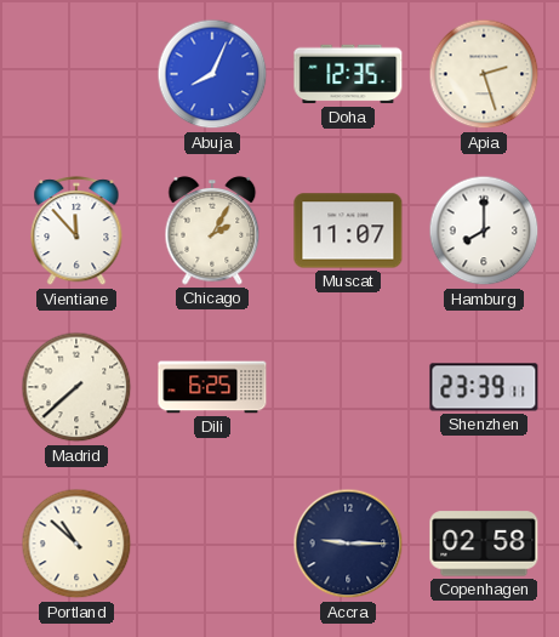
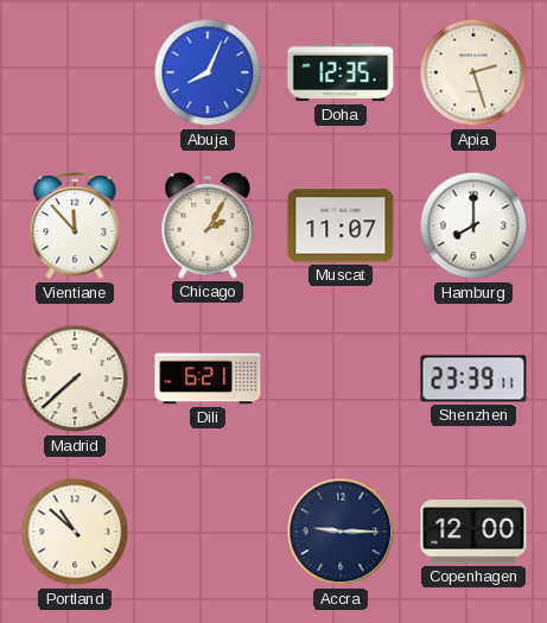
Dili: 6:25 -> 6:21 (208, 379)
Copenhagen: 02:58 -> 12:00 (473, 532)
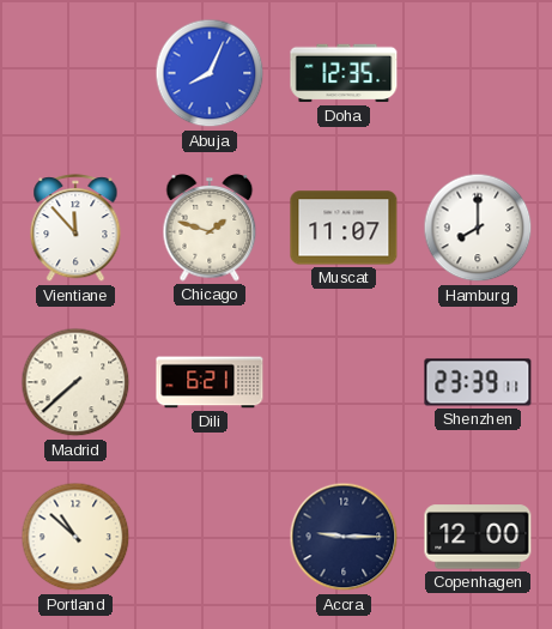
Apia: 2:27 -> none (473, 72)
Chicago: 2:05 -> 1:48 (210, 228)
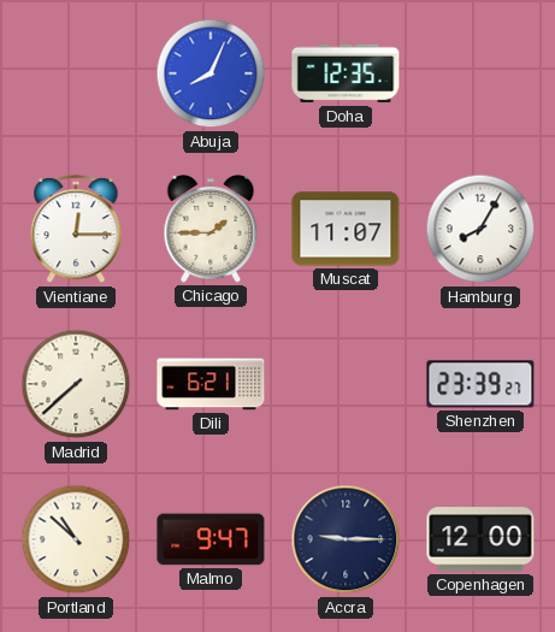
Vientiane: 11:53 -> 12:15 (76, 230)
Chicago: 1:48 -> 1:45 (211, 229)
Hamburg: 8:00 -> 8:05 (480, 229)
Shenzhen: 23:39:11 -> 23:39:27 (480, 384)
Malmo: none -> 9:47 (211, 539)
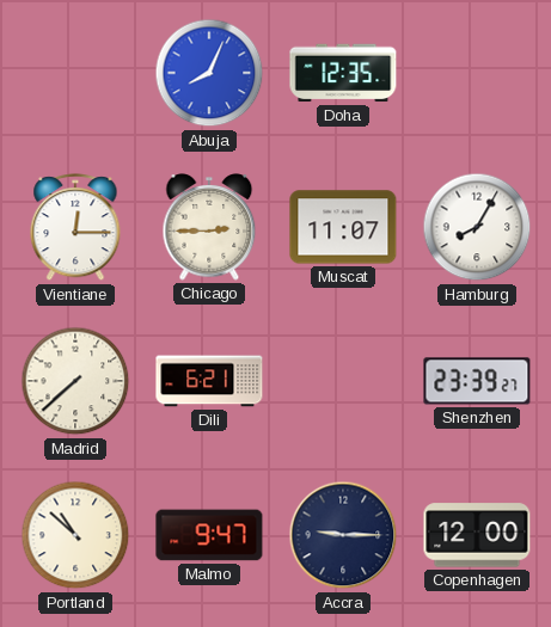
Chicago: 1:45 -> 2:45 (209, 227)
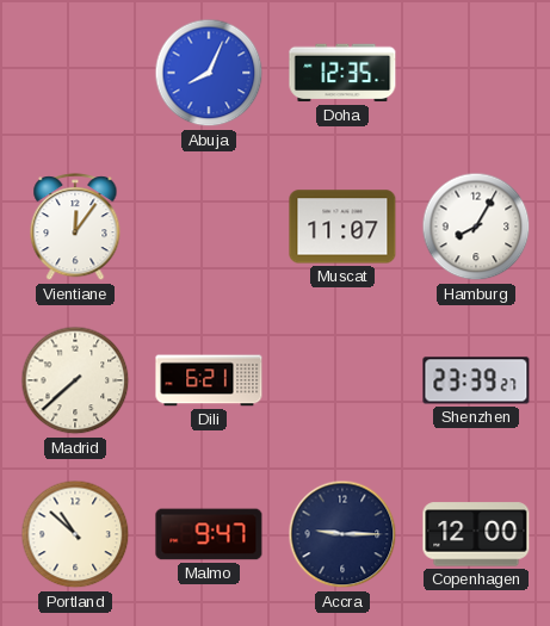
Vientiane: 12:15 -> 12:06 (75, 228)
Chicago: 2:45 -> none (209, 227)
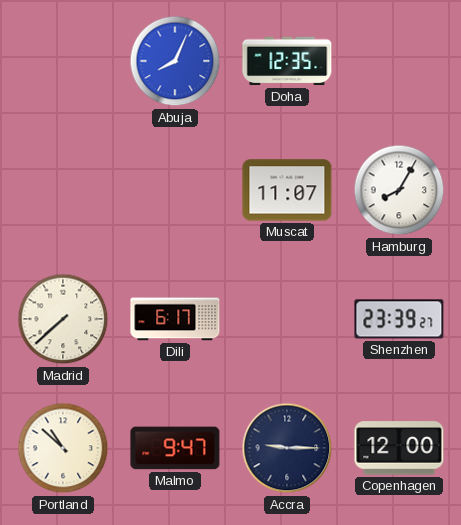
Vientiane: 12:06 -> none (75, 228)
Dili: 6:21 -> 6:17 (175, 319)
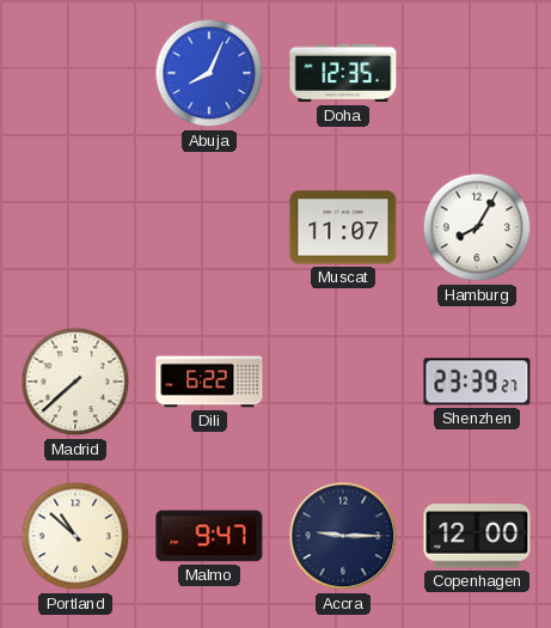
Dili: 6:17 -> 6:22 (209, 382)
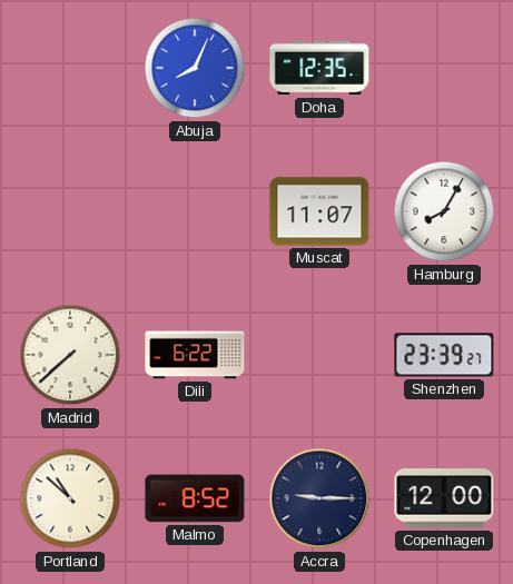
Malmo: 9:47 -> 8:52 (195, 498)
